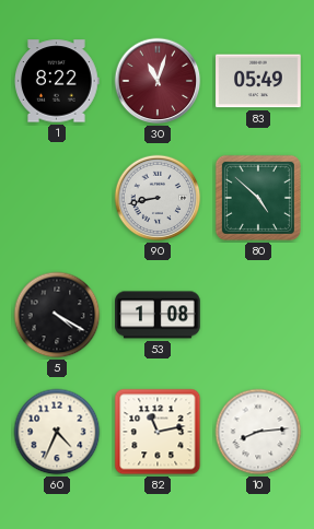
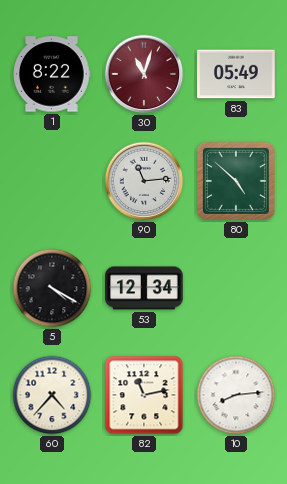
90: 8:43 -> 11:14 (144, 181)
53: 1:08 -> 12:34 (144, 288)
60: 4:34 -> 4:37 (52, 395)
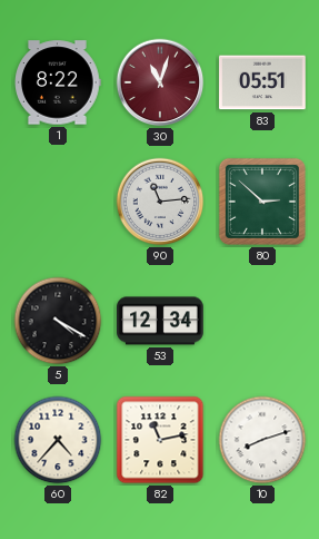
83: 05:49 -> 05:51 (262, 82)
80: 4:52 -> 2:52 (262, 202)
10: 8:14 -> 8:12 (262, 440)
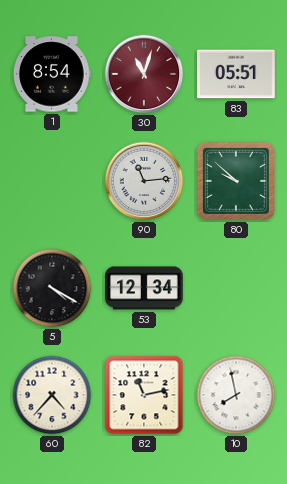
1: 8:22 -> 8:54 (52, 74)
80: 2:52 -> 9:52 (236, 181)
10: 8:12 -> 7:58 (236, 395)
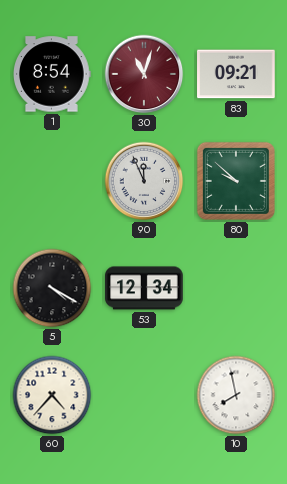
83: 05:51 -> 09:21 (236, 74)
90: 11:14 -> 11:56 (144, 181)
82: 11:13 -> none (144, 395)
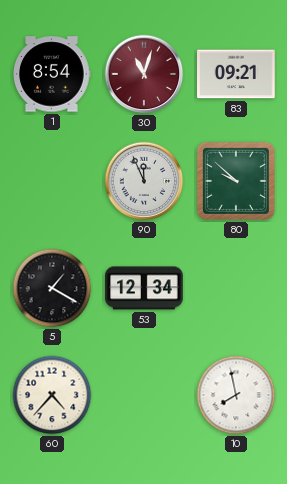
5: 4:20 -> 1:20 (52, 288)
